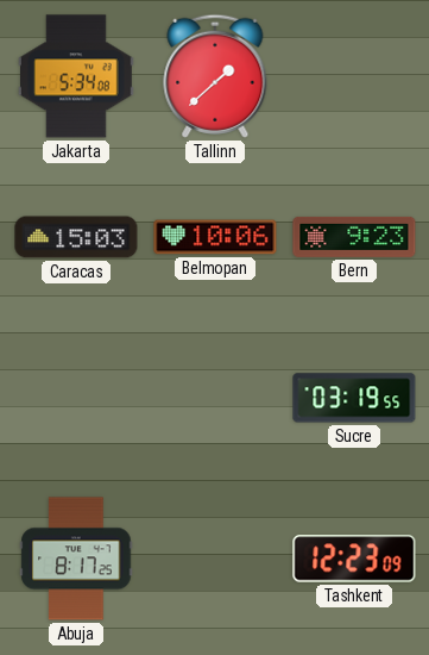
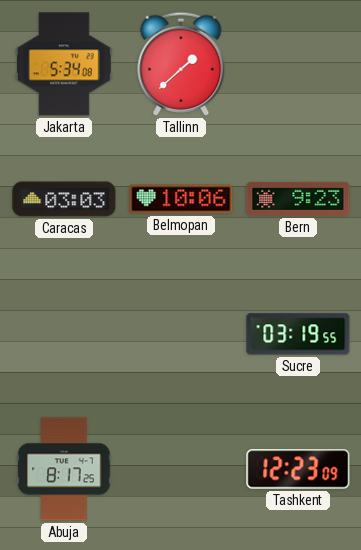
Caracas: 15:03 -> 03:03 (64, 199)
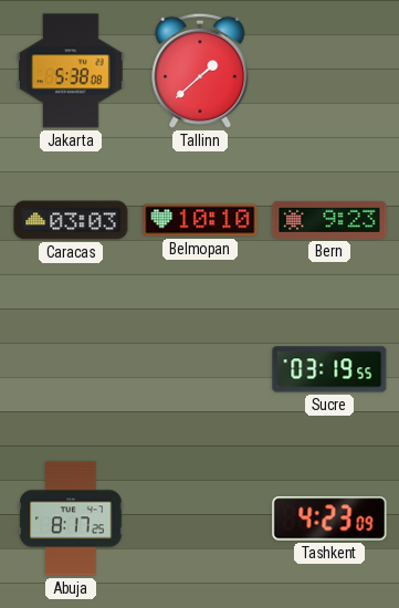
Jakarta: 5:34 -> 5:38 (72, 71)
Belmopan: 10:06 -> 10:10 (200, 220)
Tashkent: 12:23 -> 4:23 (329, 518)
